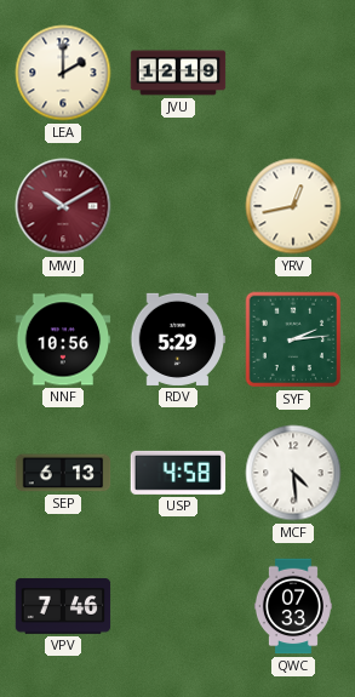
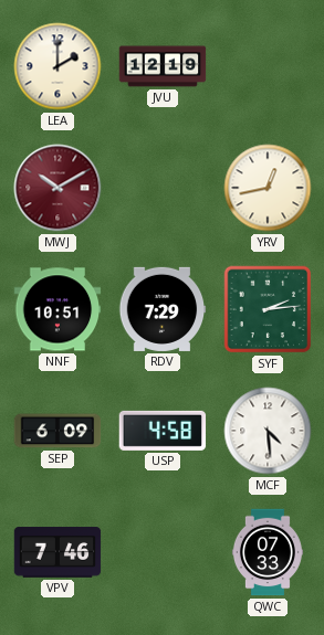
NNF: 10:56 -> 10:51 (58, 309)
RDV: 5:29 -> 7:29 (163, 309)
SEP: 6:13 -> 6:09 (58, 431)
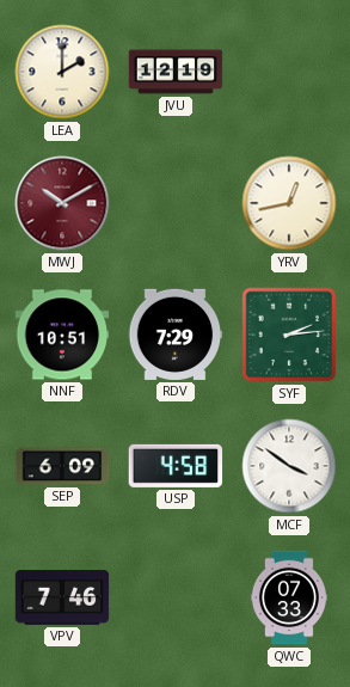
MCF: 4:29 -> 3:51 (289, 466)
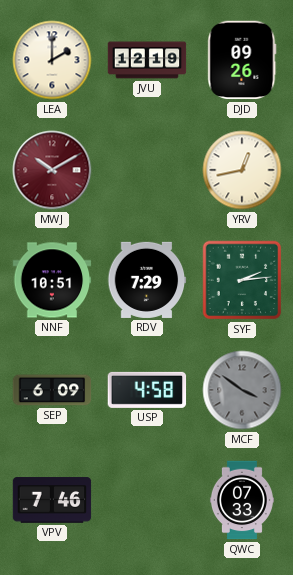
DJD: none -> 09:26 (242, 60)
MCF dial: white -> grey (242, 390)
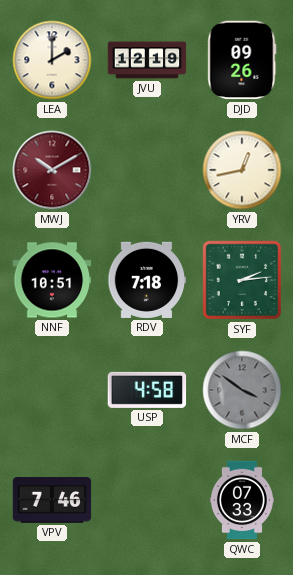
RDV: 7:29 -> 7:18 (147, 280)
SEP: 6:09 -> none (52, 390)
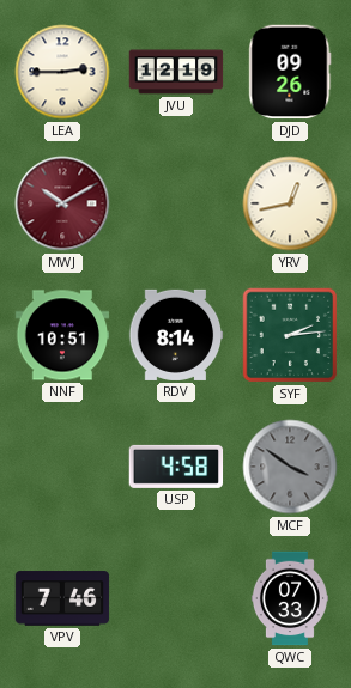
LEA: 2:00 -> 2:45 (62, 72)
RDV: 7:18 -> 8:14 (176, 335)
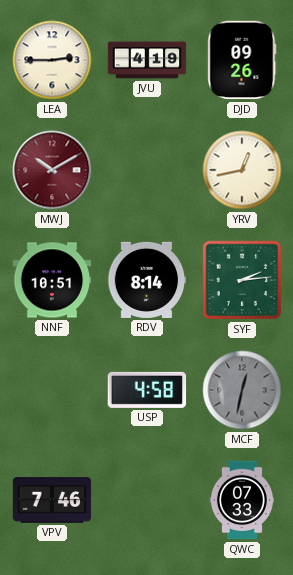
JVU: 12:19 -> 4:19 (147, 60)
MCF: 3:51 -> 12:32 (242, 390)
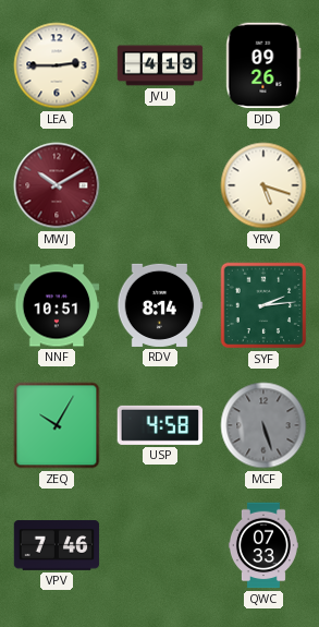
YRV: 12:43 -> 5:18 (263, 185)
ZEQ: none -> 10:05 (57, 425)
MCF: 12:32 -> 5:27 (263, 425)
